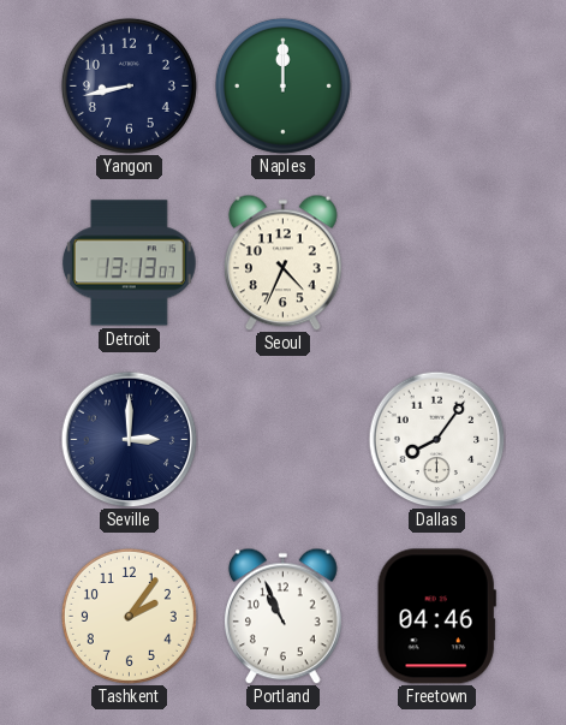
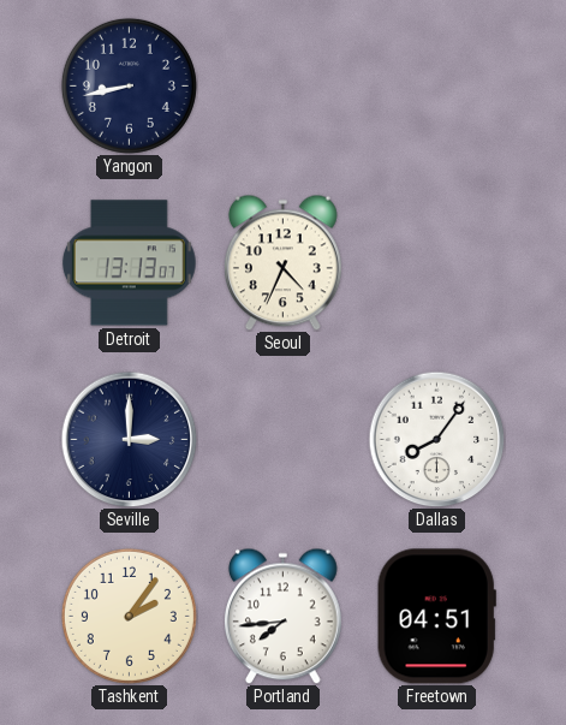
Naples: 12:00 -> none (282, 85)
Portland: 10:56 -> 7:44 (284, 616)
Freetown: 04:46 -> 04:51 (436, 617)
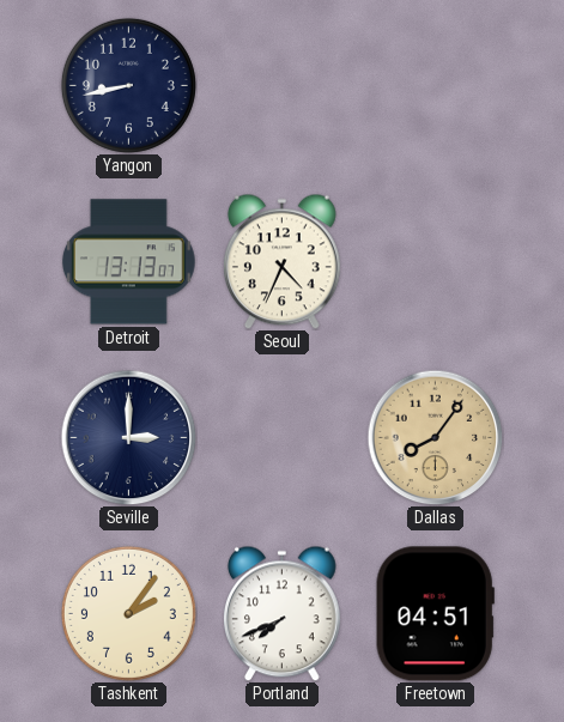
Dallas dial: white -> champagne (435, 437)
Portland: 7:44 -> 7:41 (283, 613)
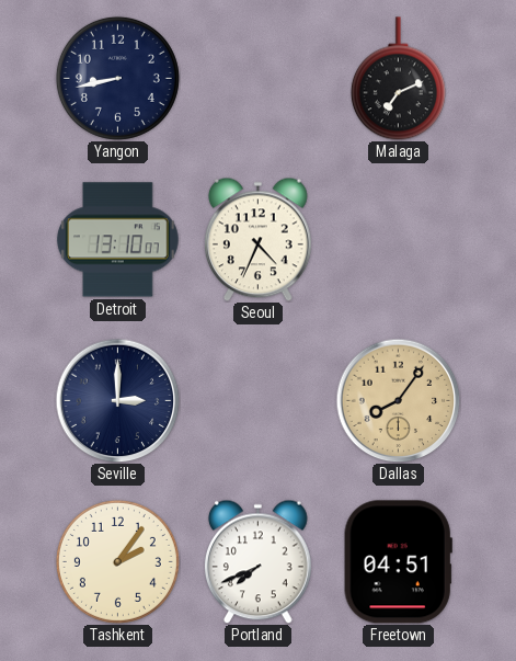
Malaga: none -> 7:11 (398, 79)
Detroit: 13:13 -> 13:10 (118, 240)
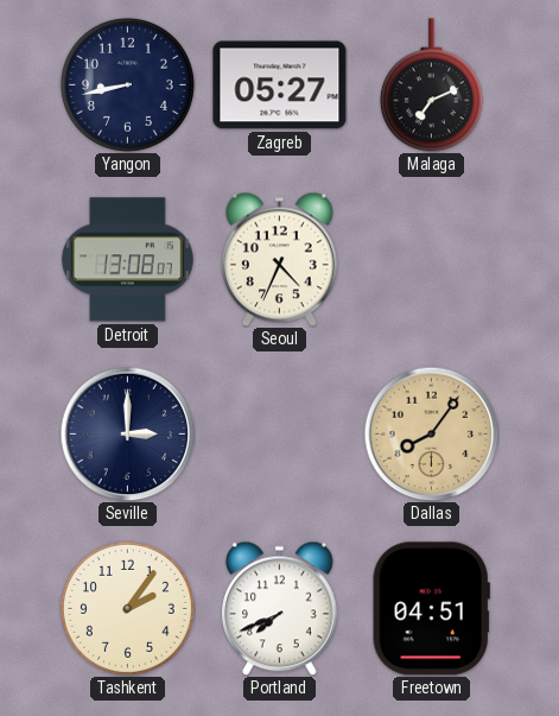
Zagreb: none -> 05:27 (280, 85)
Detroit: 13:10 -> 13:08 (128, 260)
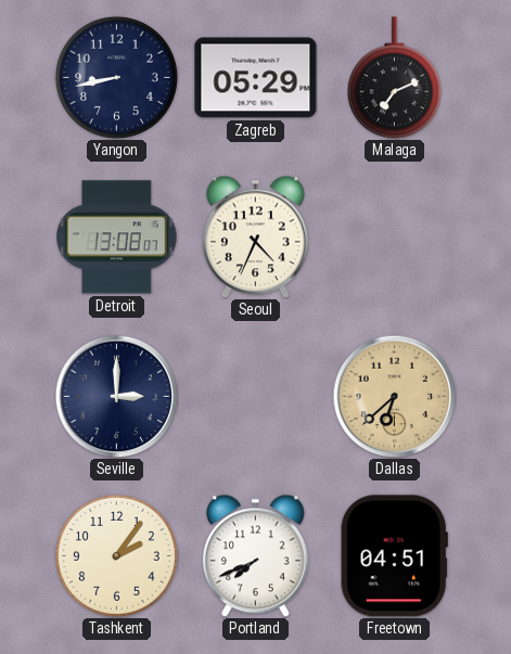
Zagreb: 05:27 -> 05:29 (256, 78)
Dallas: 8:06 -> 6:38 (394, 396)
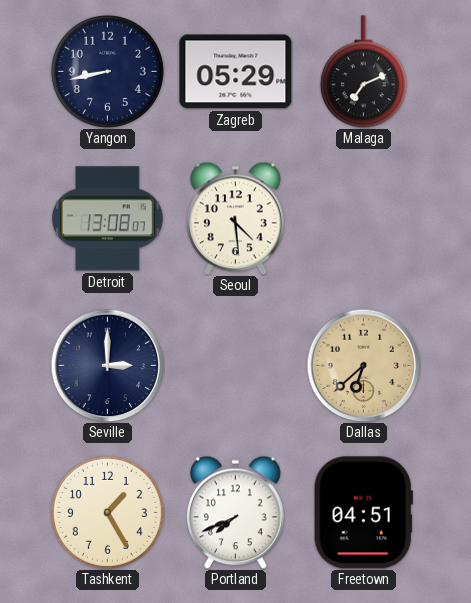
Seoul: 4:34 -> 4:29 (236, 218)
Tashkent: 2:06 -> 1:25 (107, 512)
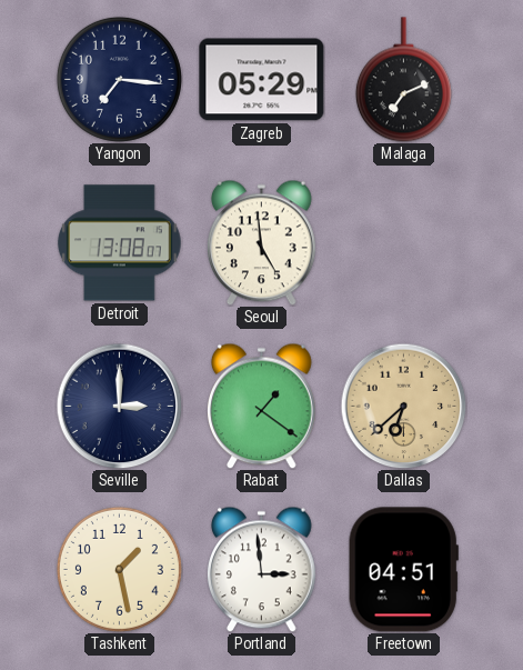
Yangon: 8:43 -> 7:16 (119, 79)
Seoul: 4:29 -> 4:59 (262, 242)
Rabat: none -> 1:21 (262, 406)
Tashkent: 1:25 -> 1:28 (119, 569)
Portland: 7:41 -> 2:59 (262, 569)
